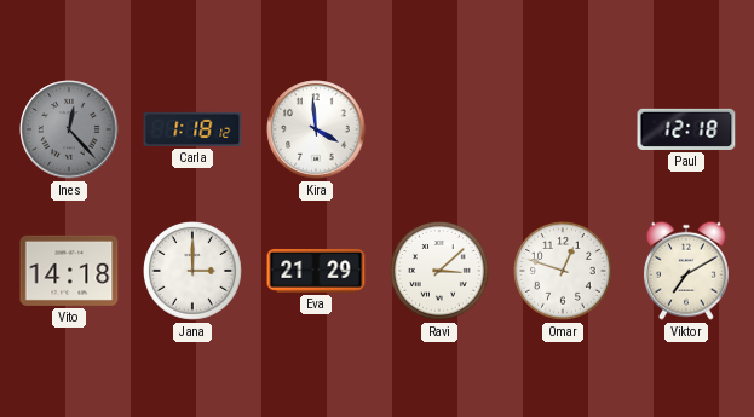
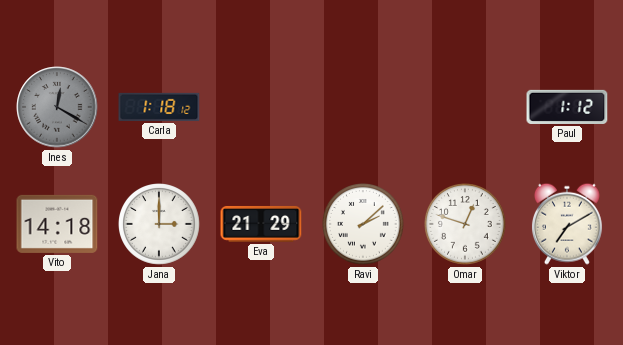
Ines: 12:23 -> 12:20 (57, 107)
Kira: 3:59 -> none (316, 129)
Paul: 12:18 -> 1:12 (567, 107)
Ravi: 3:08 -> 2:08 (364, 225)
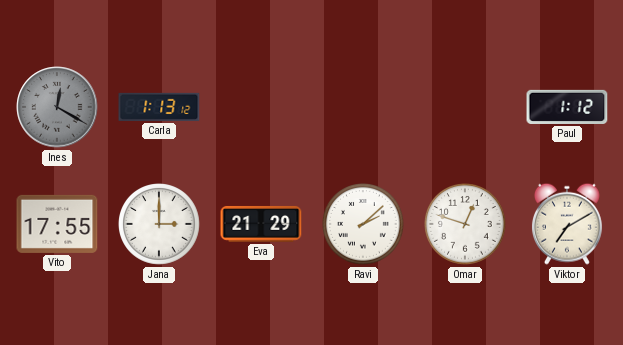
Carla: 1:18 -> 1:13 (159, 107)
Vito: 14:18 -> 17:55 (57, 224)
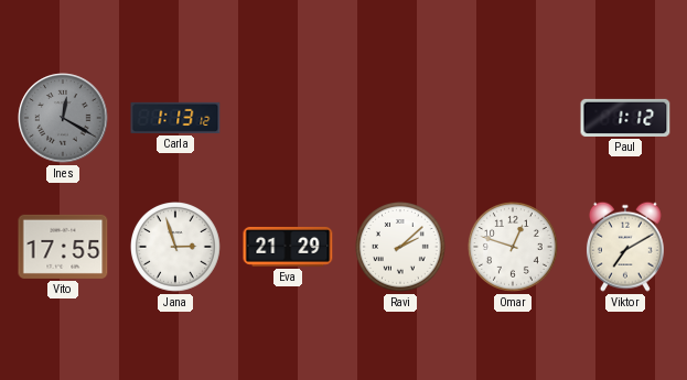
Jana: 3:00 -> 2:57 (176, 248)
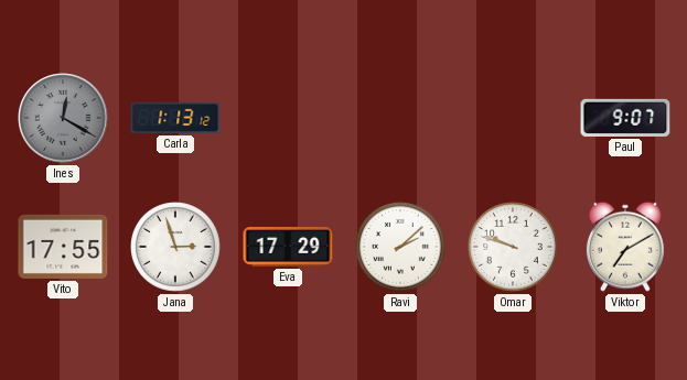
Paul: 1:12 -> 9:07 (625, 118)
Eva: 21:29 -> 17:29 (288, 247)
Omar: 12:48 -> 9:48 (514, 248)
